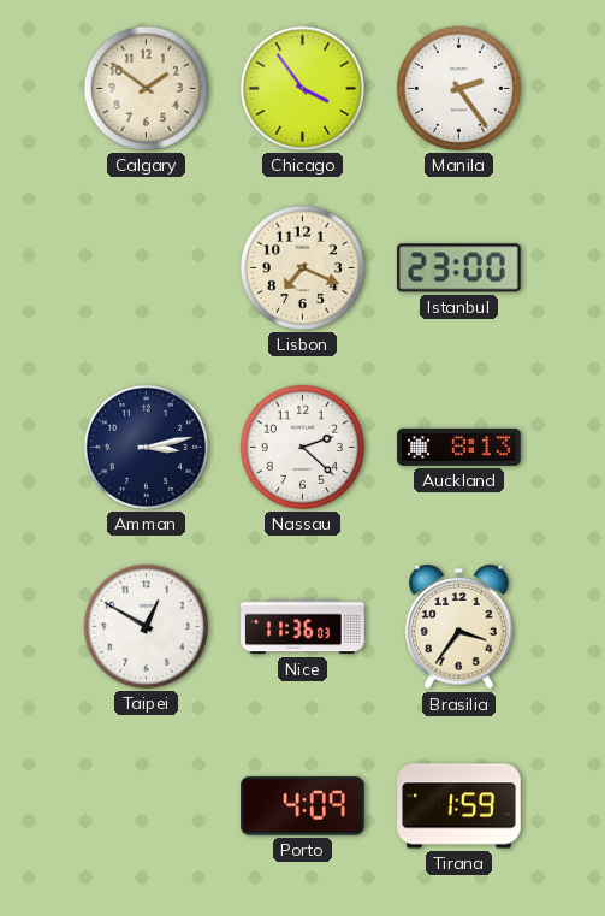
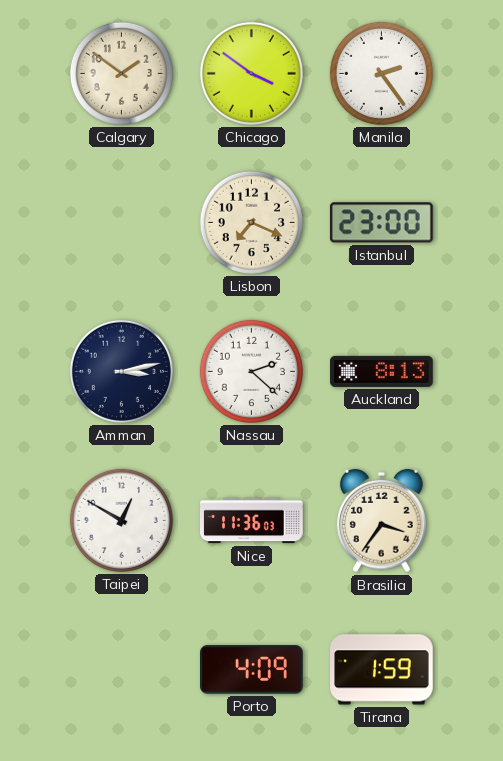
Chicago: 3:54 -> 3:51 (251, 73)
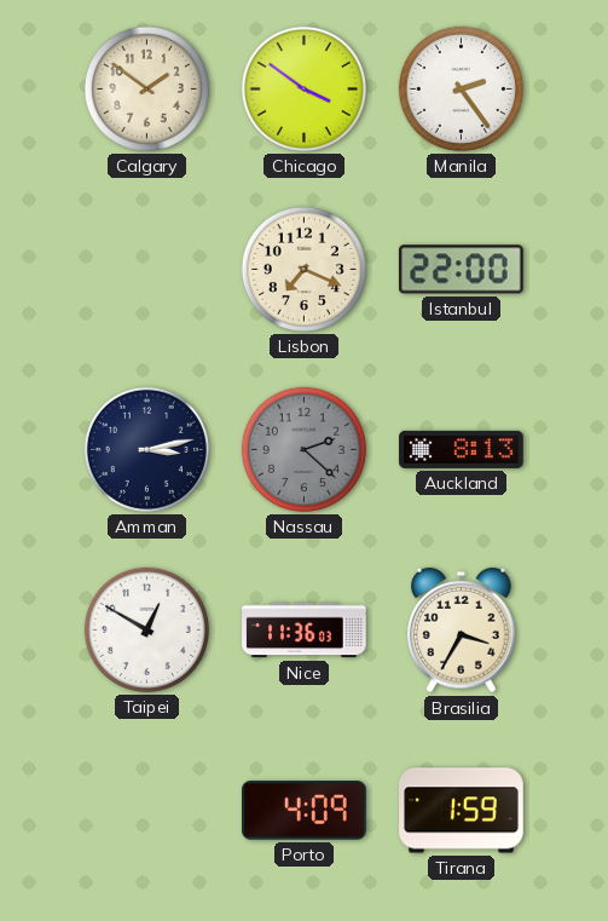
Istanbul: 23:00 -> 22:00 (462, 270)
Nassau dial: white -> grey (303, 449)
Brasilia: 3:36 -> 3:35 (462, 631)
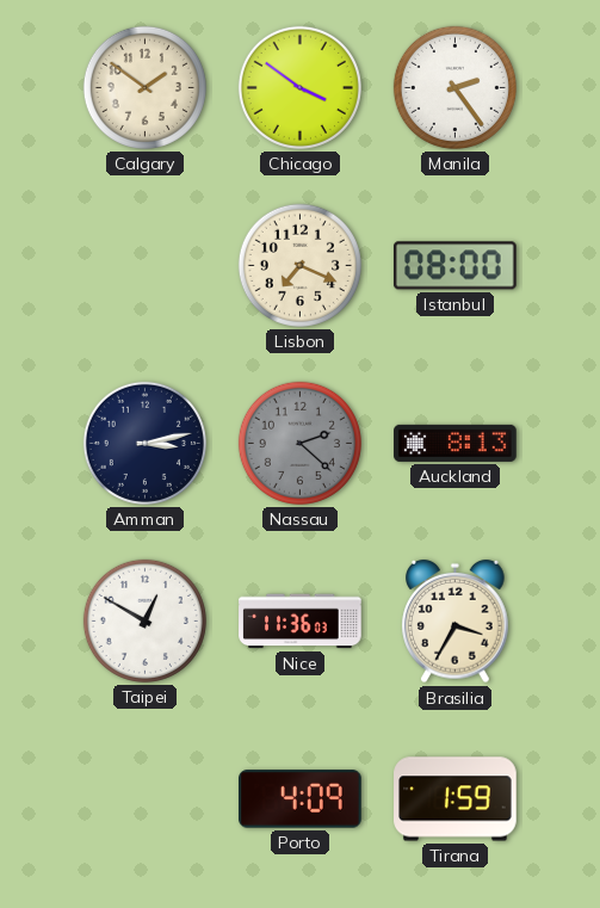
Istanbul: 22:00 -> 08:00 (456, 266)
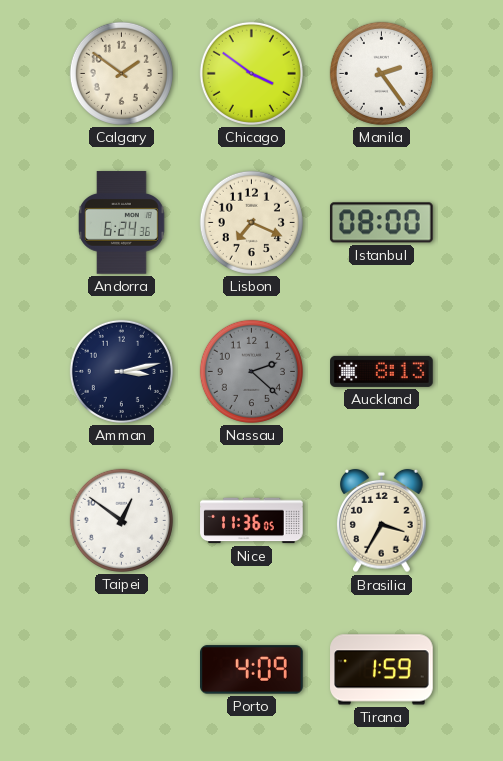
Andorra: none -> 6:24 (122, 223)
Taipei: 12:50 -> 12:51 (121, 520)
Nice: 11:36:03 -> 11:36:05 (252, 521)
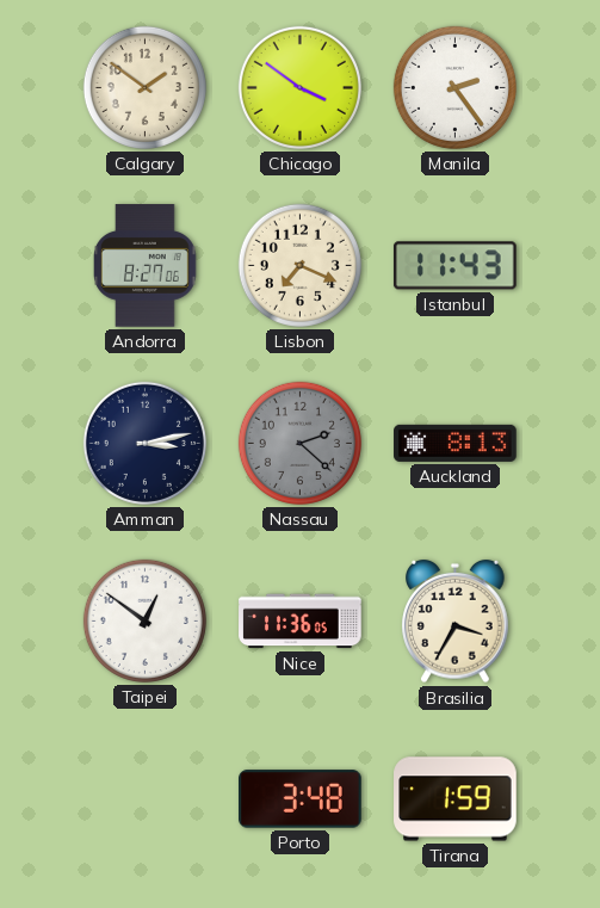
Andorra: 6:24 -> 8:27 (146, 266)
Istanbul: 08:00 -> 11:43 (456, 266)
Porto: 4:09 -> 3:48 (301, 799)
